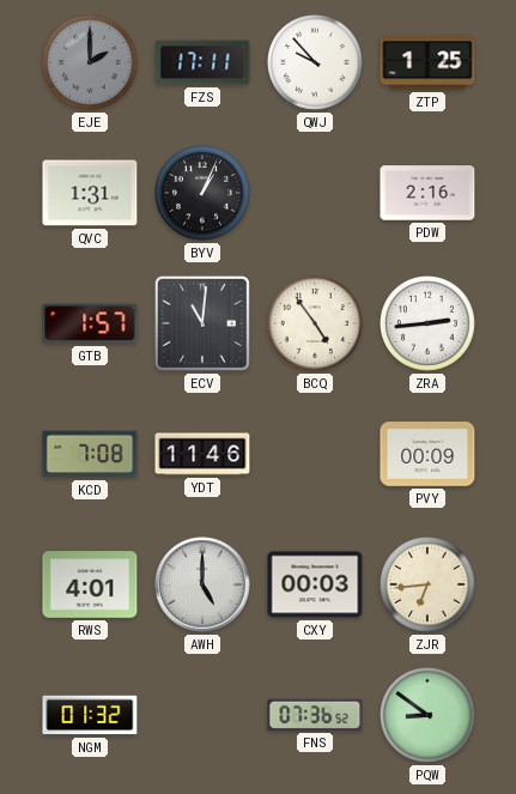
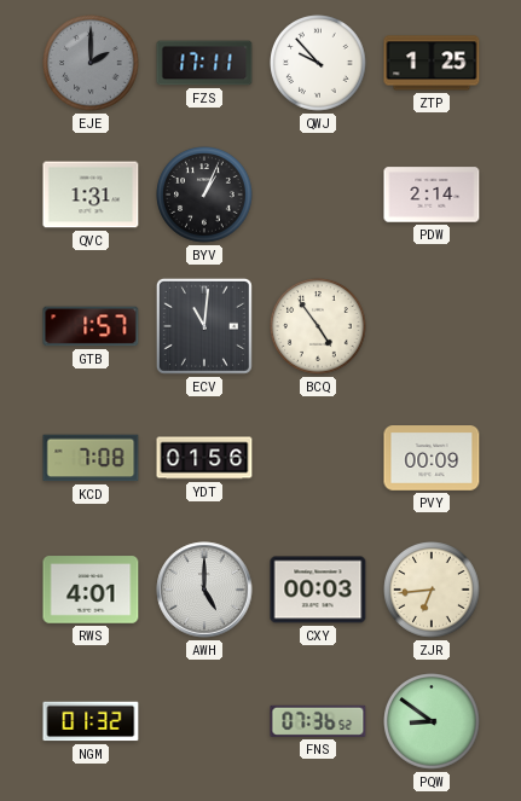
PDW: 2:16 -> 2:14 (432, 195)
ZRA: 2:44 -> none (427, 323)
YDT: 11:46 -> 01:56 (204, 458)
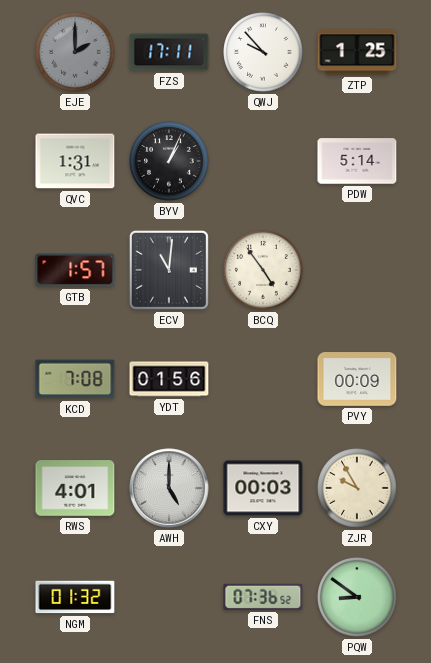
PDW: 2:14 -> 5:14 (357, 161)
ZJR: 6:44 -> 9:55 (357, 488)
